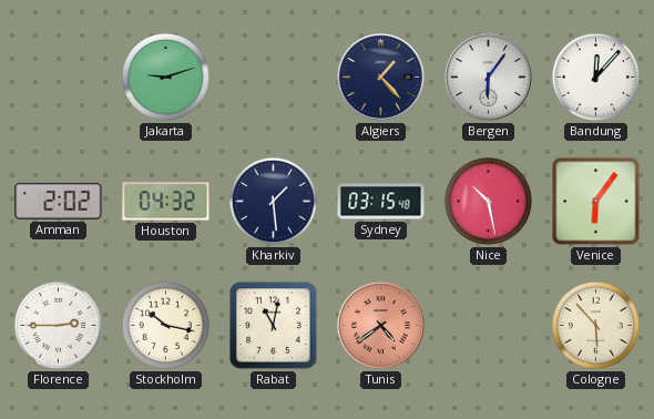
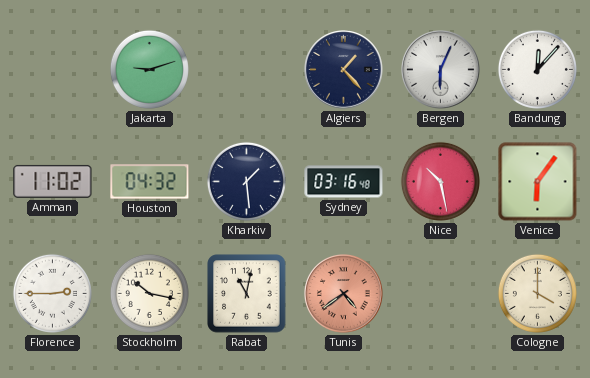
Bergen: 6:06 -> 6:04 (441, 70)
Amman: 2:02 -> 11:02 (53, 181)
Sydney: 03:15 -> 03:16 (344, 182)
Cologne: 5:53 -> 4:00 (537, 293)
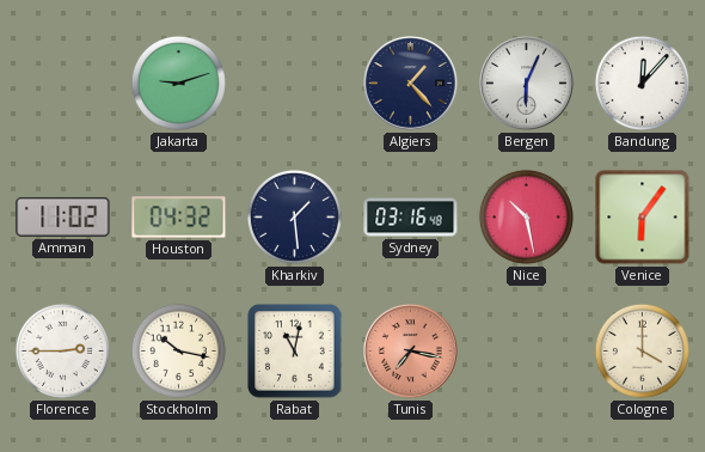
Tunis: 4:39 -> 7:17 (411, 352)
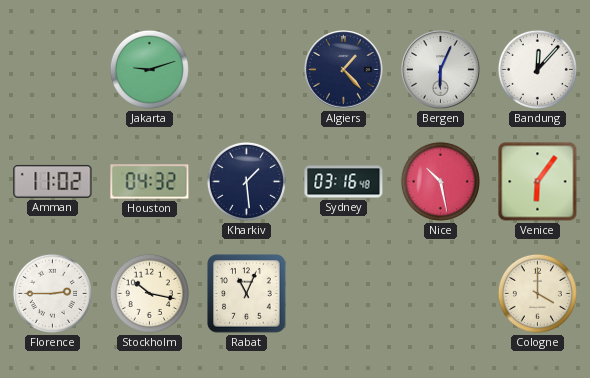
Rabat: 11:02 -> 11:04 (247, 294)
Tunis: 7:17 -> none (411, 352)
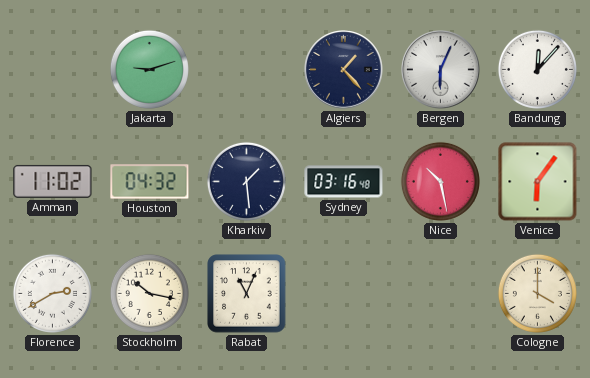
Florence: 2:45 -> 2:40 (52, 293)
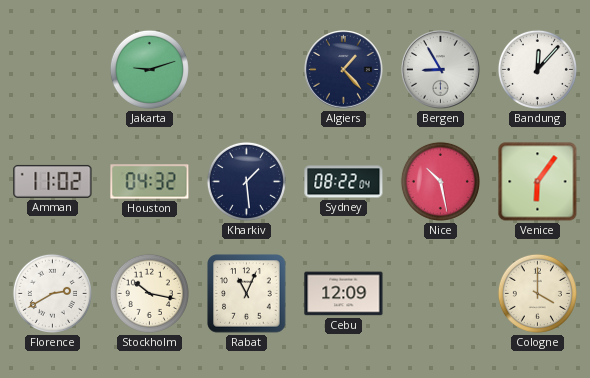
Bergen: 6:04 -> 8:55 (441, 70)
Sydney: 03:16 -> 08:22 (344, 182)
Cebu: none -> 12:09 (344, 294)
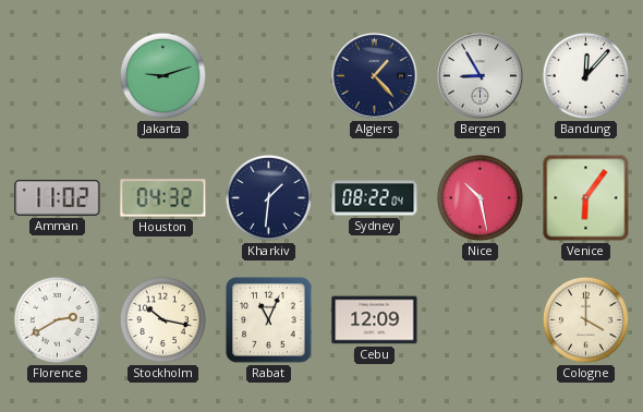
Kharkiv: 1:29 -> 1:31 (268, 197)
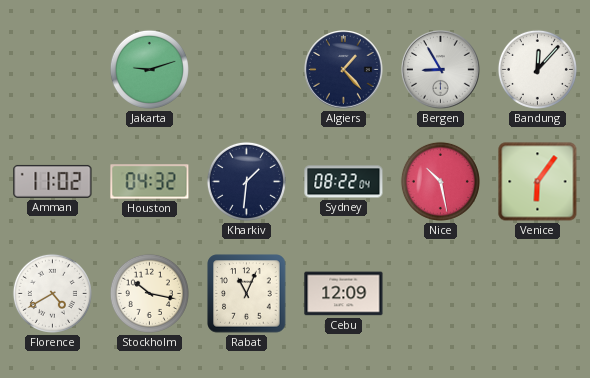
Florence: 2:40 -> 4:40 (52, 293)
Cologne: 4:00 -> none (585, 319)
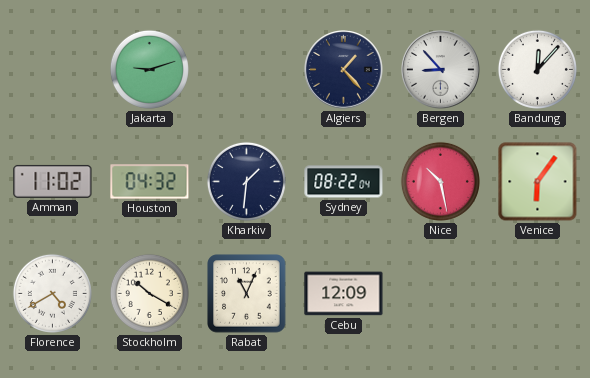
Bergen: 8:55 -> 8:53 (441, 70)
Stockholm: 10:17 -> 10:20 (149, 293)
